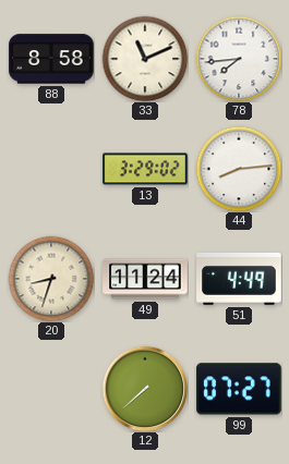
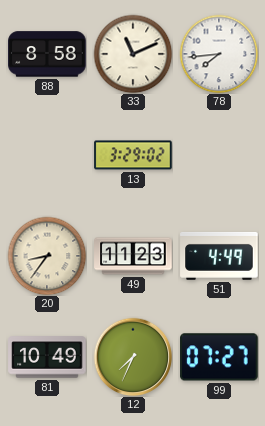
44: 8:14 -> none (239, 169)
20: 8:33 -> 8:36 (47, 256)
49: 11:24 -> 11:23 (133, 256)
81: none -> 10:49 (47, 357)
12: 7:38 -> 7:34 (133, 357)
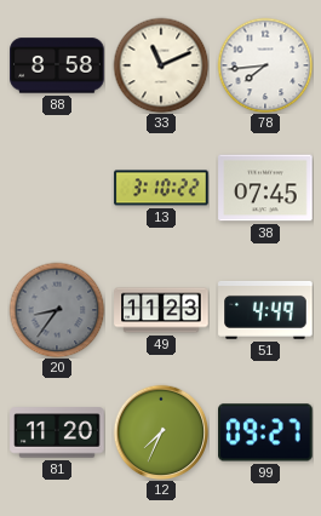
13: 3:29 -> 3:10 (161, 188)
38: none -> 07:45 (265, 188)
20 dial: cream -> grey (57, 310)
81: 10:49 -> 11:20 (57, 432)
99: 07:27 -> 09:27 (265, 432)
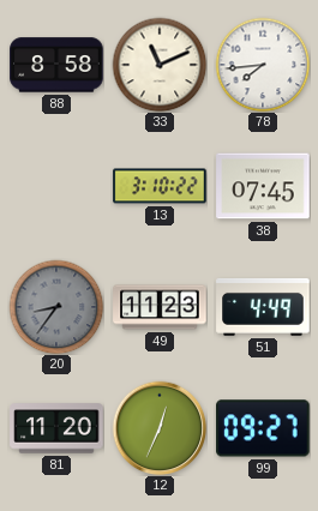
12: 7:34 -> 12:34 (160, 428)
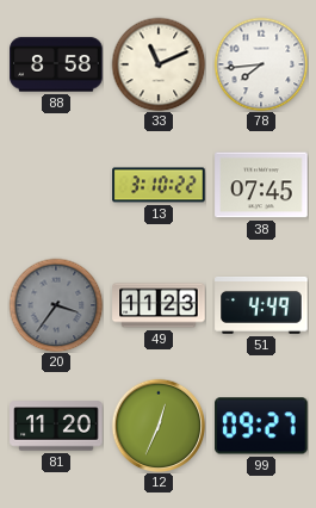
20: 8:36 -> 3:36 (56, 305)
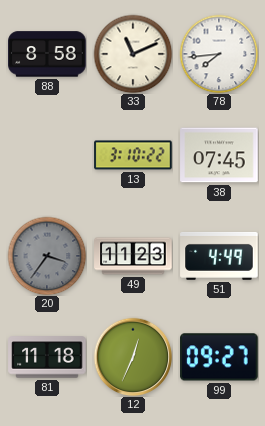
81: 11:20 -> 11:18 (47, 357)
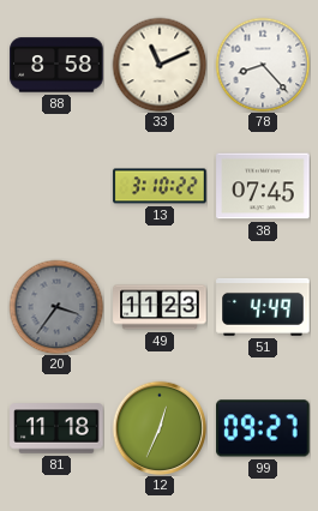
78: 7:44 -> 8:23 (263, 65)
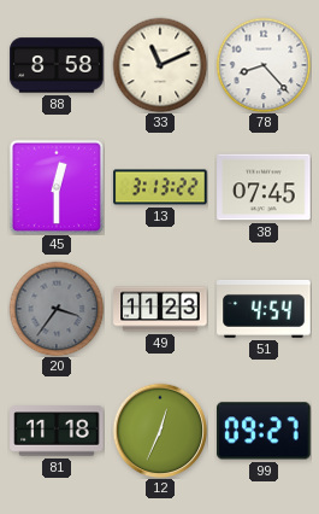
45: none -> 12:30 (57, 187)
13: 3:10 -> 3:13 (160, 187)
51: 4:49 -> 4:54 (264, 309)
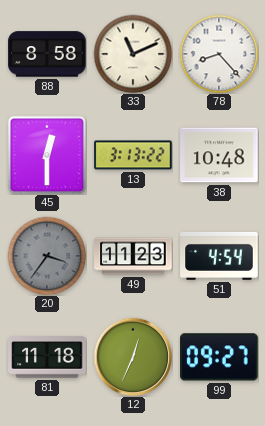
38: 07:45 -> 10:48 (219, 155)
